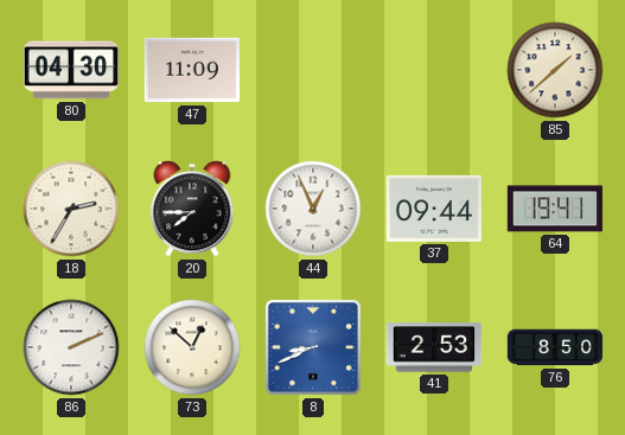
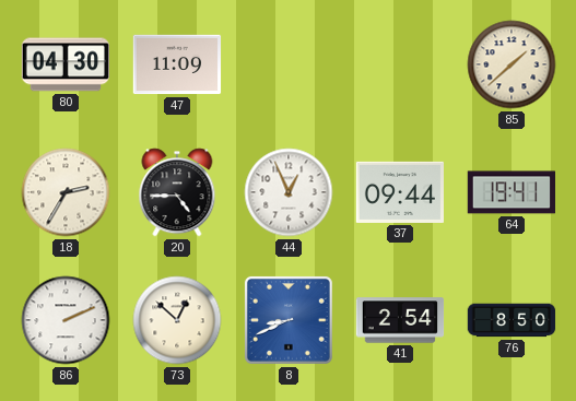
20: 7:45 -> 4:45 (177, 192)
41: 2:53 -> 2:54 (400, 320)
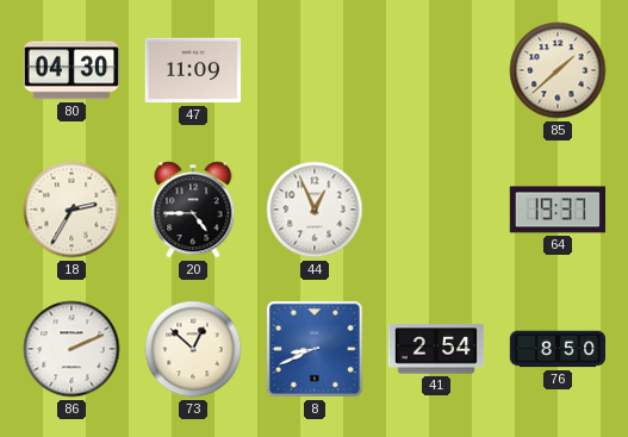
37: 09:44 -> none (399, 192)
64: 19:41 -> 19:37 (557, 210)
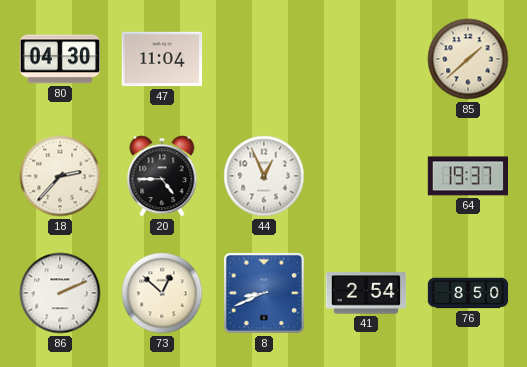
47: 11:09 -> 11:04 (162, 59)
18: 2:35 -> 2:37 (60, 176)
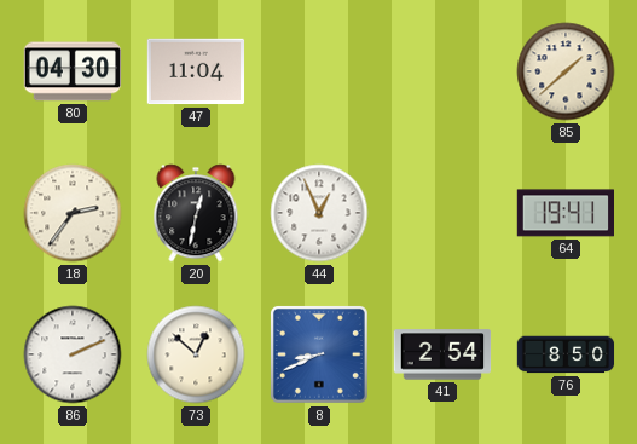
18: 2:37 -> 2:36 (73, 213)
20: 4:45 -> 12:32 (196, 213)
64: 19:37 -> 19:41 (564, 213)
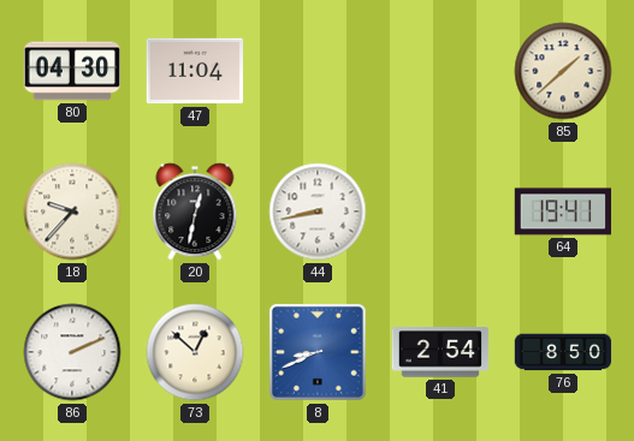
18: 2:36 -> 9:37 (72, 211)
44: 12:56 -> 8:43 (318, 211)
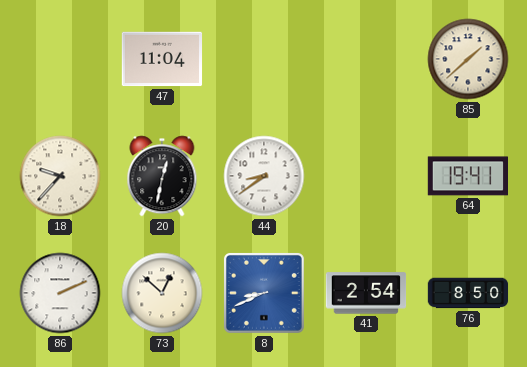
80: 04:30 -> none (72, 71)
44: 8:43 -> 8:39 (264, 176)
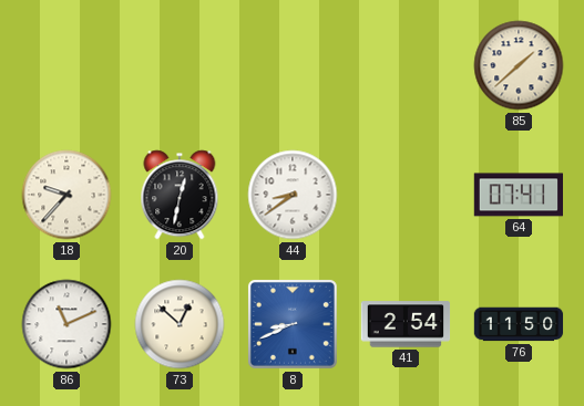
47: 11:04 -> none (162, 59)
64: 19:41 -> 07:41 (518, 195)
86: 2:11 -> 11:11 (66, 324)
76: 8:50 -> 11:50 (519, 324)
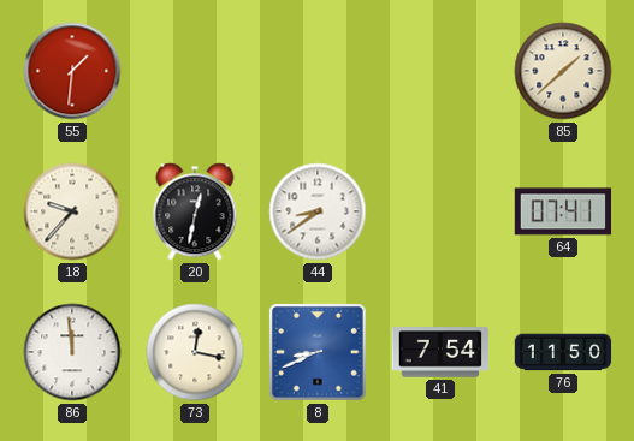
55: none -> 1:31 (72, 71)
86: 11:11 -> 11:59 (72, 352)
73: 12:52 -> 12:17 (195, 352)
41: 2:54 -> 7:54 (440, 352)
